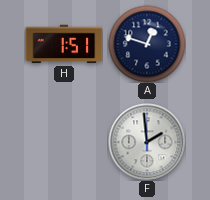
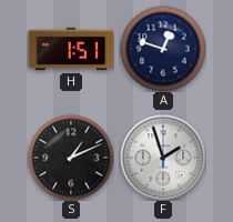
S: none -> 1:11 (71, 158)
F: 1:59 -> 1:57 (163, 158)
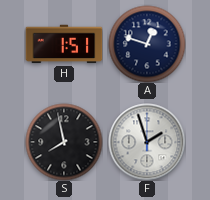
S: 1:11 -> 7:58 (64, 142)
